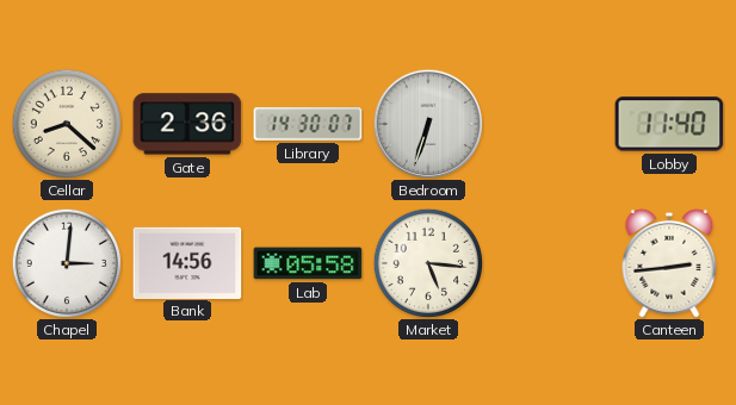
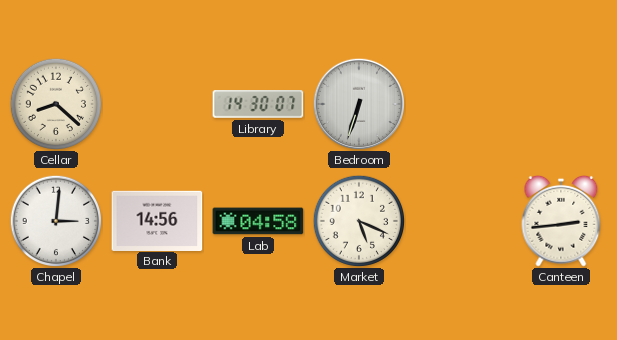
Gate: 2:36 -> none (187, 124)
Lobby: 11:40 -> none (669, 124)
Lab: 05:58 -> 04:58 (258, 221)
Market: 5:16 -> 5:19 (358, 220)
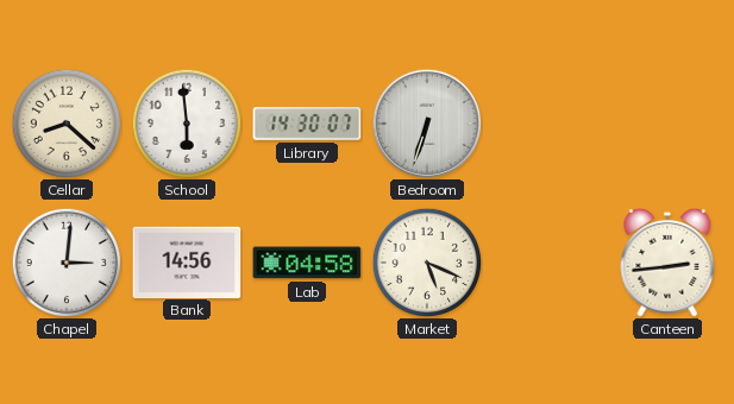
School: none -> 5:59 (186, 122)
